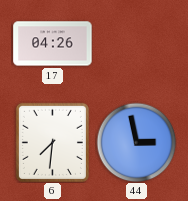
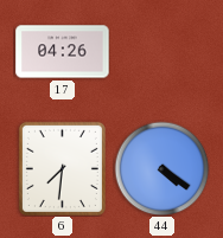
44: 2:58 -> 4:21 (161, 168)
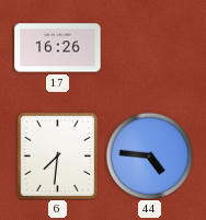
17: 04:26 -> 16:26 (58, 48)
44: 4:21 -> 4:46 (149, 155)
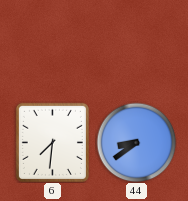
17: 16:26 -> none (58, 48)
44: 4:46 -> 8:39 (136, 142)
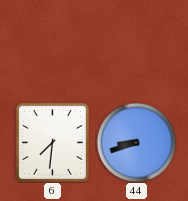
44: 8:39 -> 8:42 (136, 142)
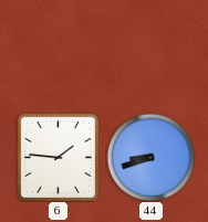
6: 7:31 -> 1:46 (58, 157)
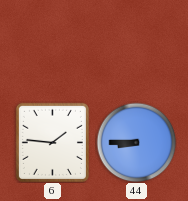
44: 8:42 -> 8:45 (136, 142)
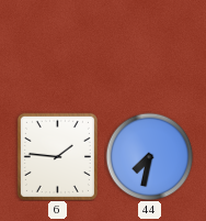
44: 8:45 -> 7:32 (149, 156)
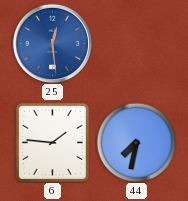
25: none -> 12:29 (52, 43)
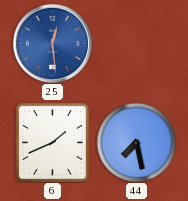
6: 1:46 -> 1:41 (52, 142)
44: 7:32 -> 7:28 (136, 142)
